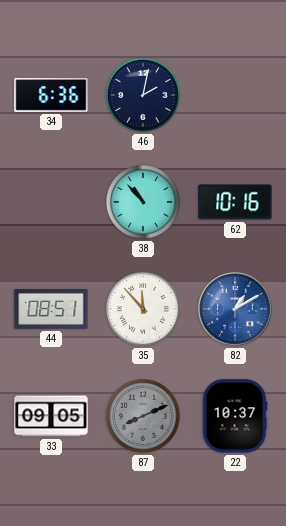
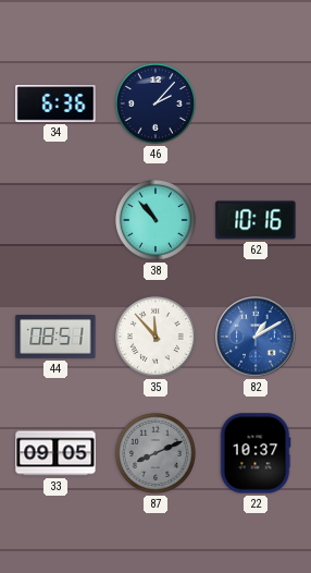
46: 2:02 -> 2:07 (155, 103)
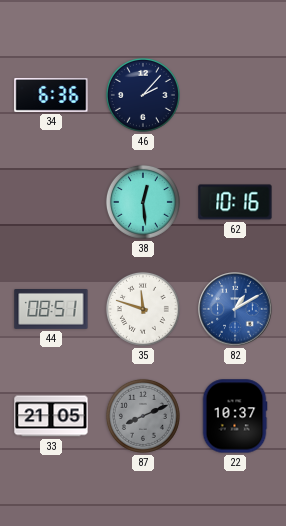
38: 10:53 -> 12:29 (143, 202)
35: 11:53 -> 11:48 (143, 309)
33: 09:05 -> 21:05 (51, 416)
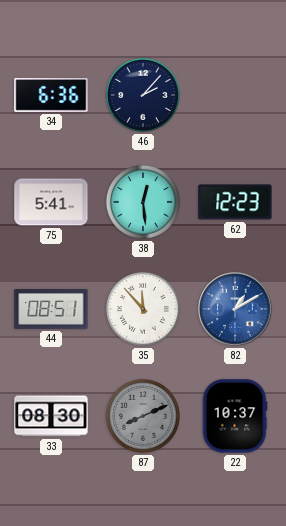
75: none -> 5:41 (51, 202)
62: 10:16 -> 12:23 (235, 202)
35: 11:48 -> 11:53 (143, 309)
33: 21:05 -> 08:30 (51, 416)
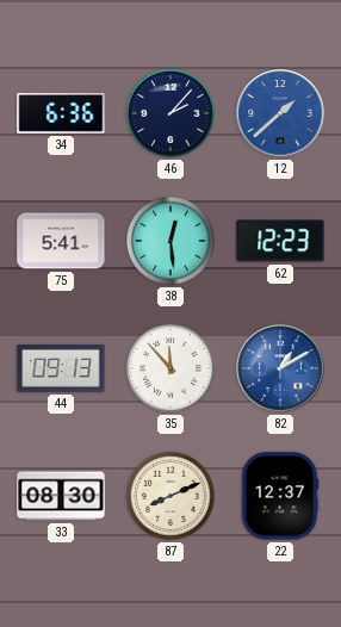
12: none -> 1:38 (280, 113)
44: 08:51 -> 09:13 (61, 370)
87 dial: grey -> cream (170, 496)
22: 10:37 -> 12:37 (280, 496)
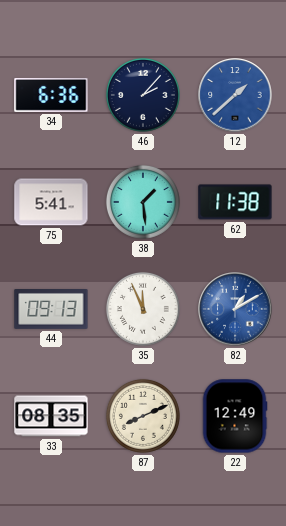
38: 12:29 -> 1:29 (143, 202)
62: 12:23 -> 11:38 (235, 202)
35: 11:53 -> 11:56 (143, 309)
33: 08:30 -> 08:35 (51, 416)
22: 12:37 -> 12:49 (235, 416)
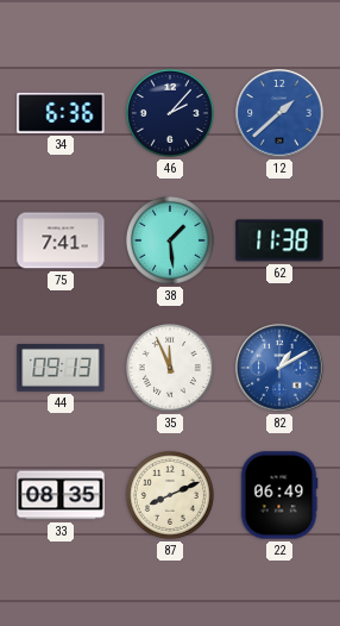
75: 5:41 -> 7:41 (61, 240)
22: 12:49 -> 06:49 (279, 495)
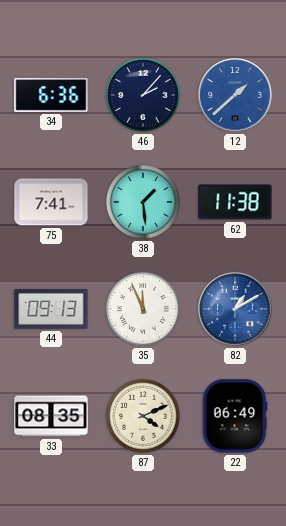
87: 8:11 -> 4:11 (143, 416)
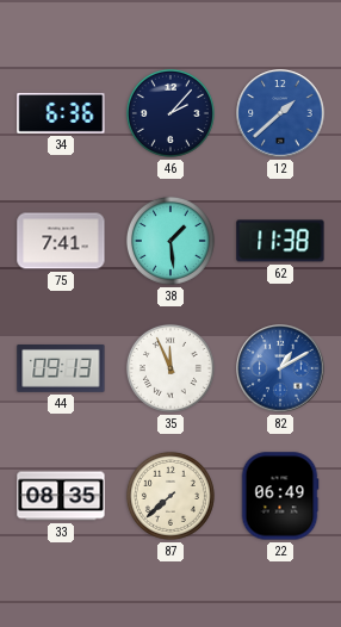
87: 4:11 -> 7:38 (170, 496)
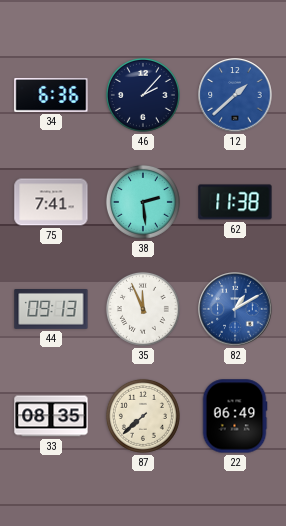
38: 1:29 -> 2:29 (143, 202)
